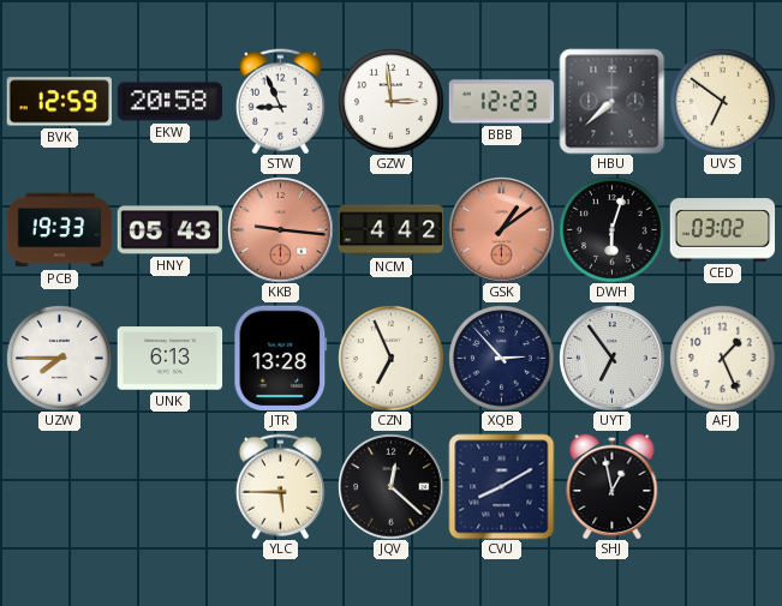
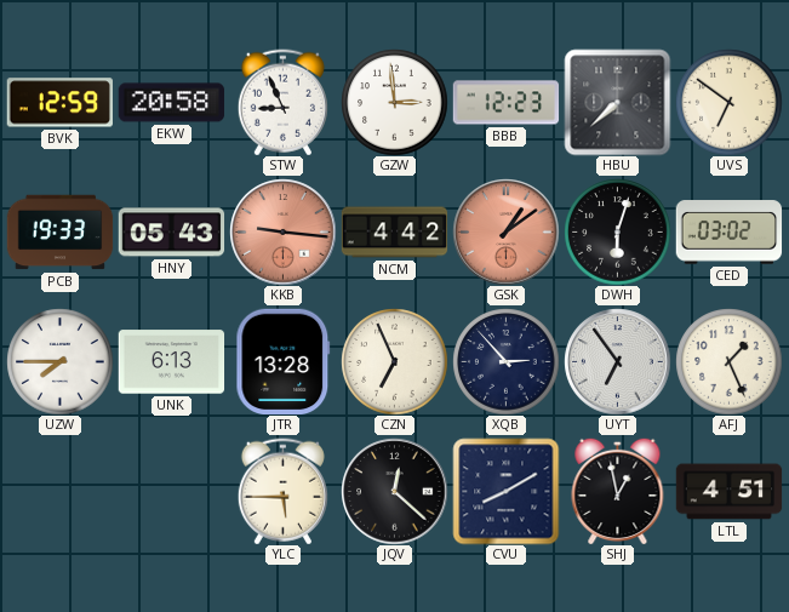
LTL: none -> 4:51 (728, 492)
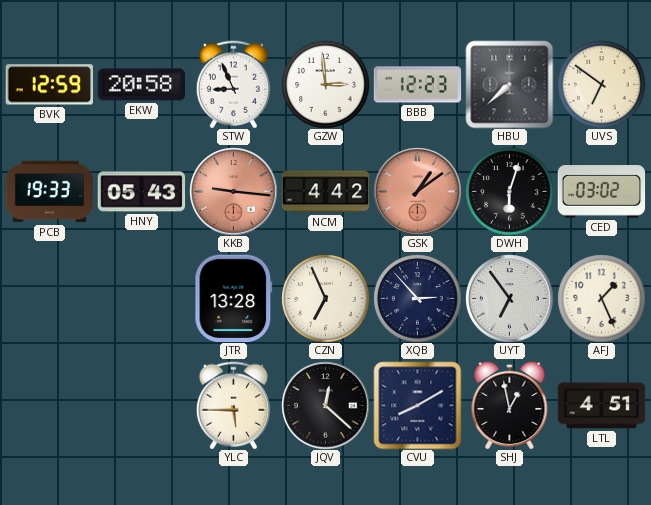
UZW: 7:45 -> none (59, 361)
UNK: 6:13 -> none (171, 362)
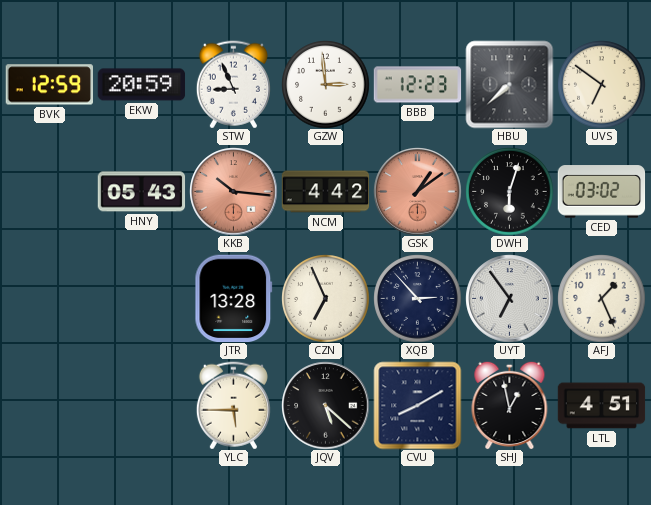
EKW: 20:58 -> 20:59 (141, 85)
PCB: 19:33 -> none (49, 192)
KKB: 9:16 -> 10:16 (233, 191)
JQV: 12:22 -> 5:22 (325, 405)
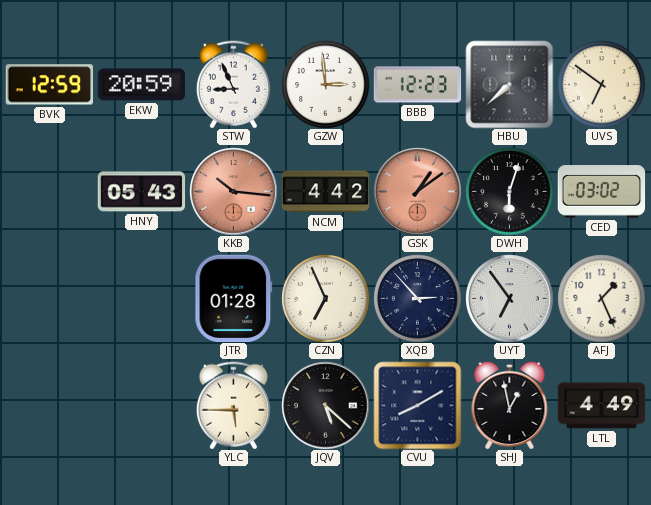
JTR: 13:28 -> 01:28 (234, 298)
LTL: 4:51 -> 4:49 (601, 406)
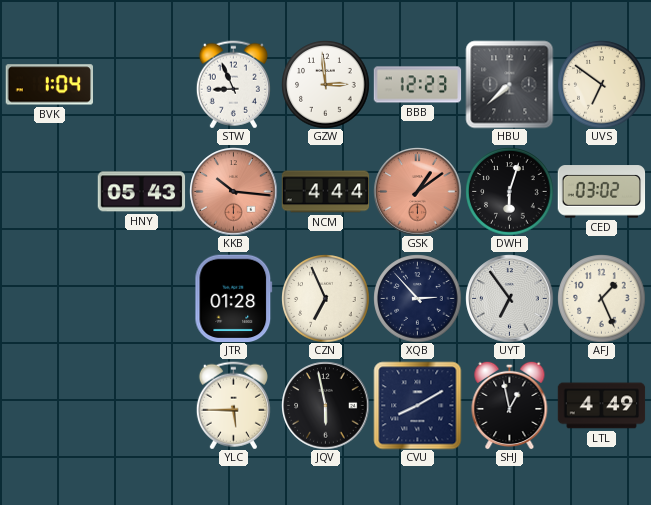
BVK: 12:59 -> 1:04 (49, 85)
EKW: 20:59 -> none (141, 85)
NCM: 4:42 -> 4:44 (325, 192)
JQV: 5:22 -> 5:58 (325, 405)
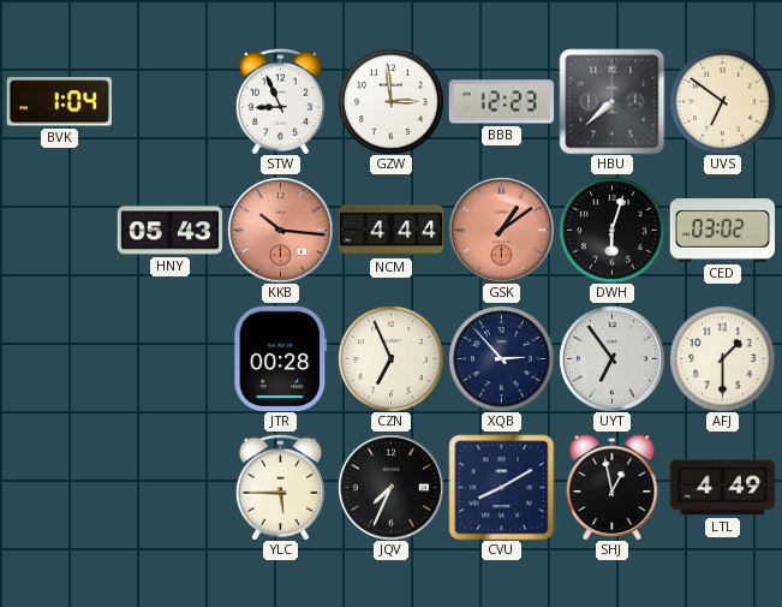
JTR: 01:28 -> 00:28 (281, 358)
AFJ: 1:26 -> 1:30 (722, 358)
JQV: 5:58 -> 7:34 (390, 487)
